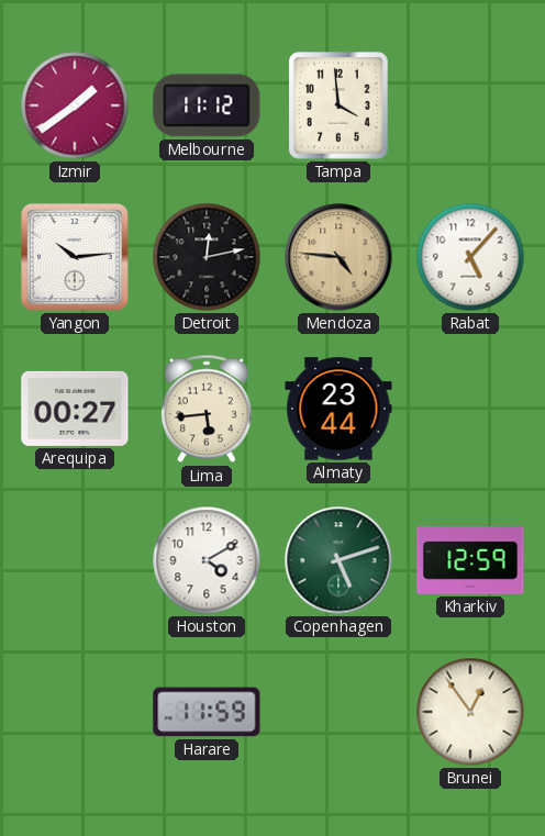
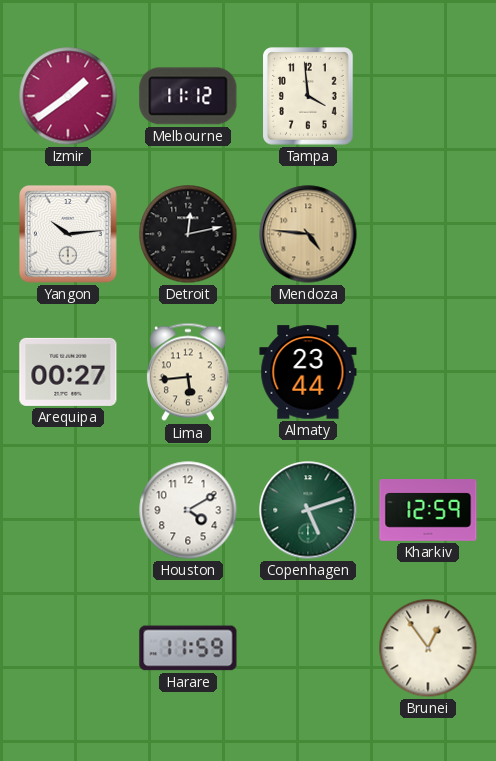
Rabat: 5:07 -> none (470, 257)
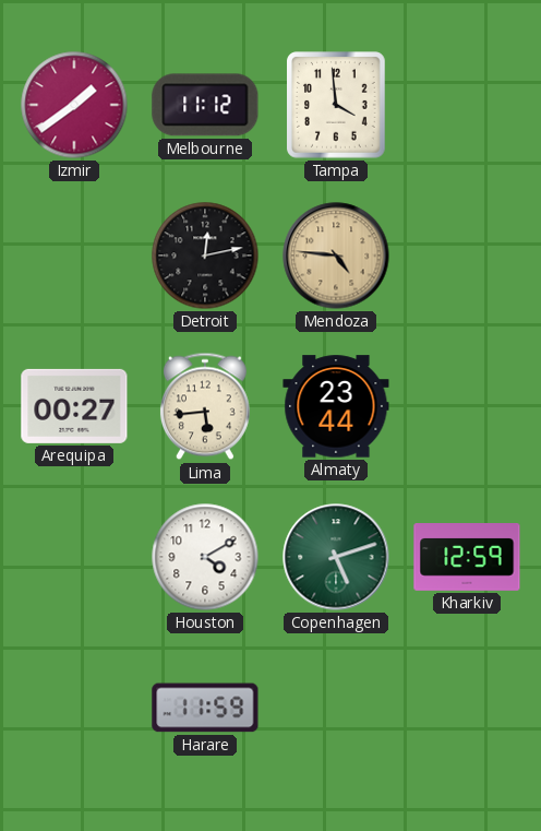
Yangon: 10:14 -> none (69, 235)
Brunei: 12:54 -> none (428, 648)
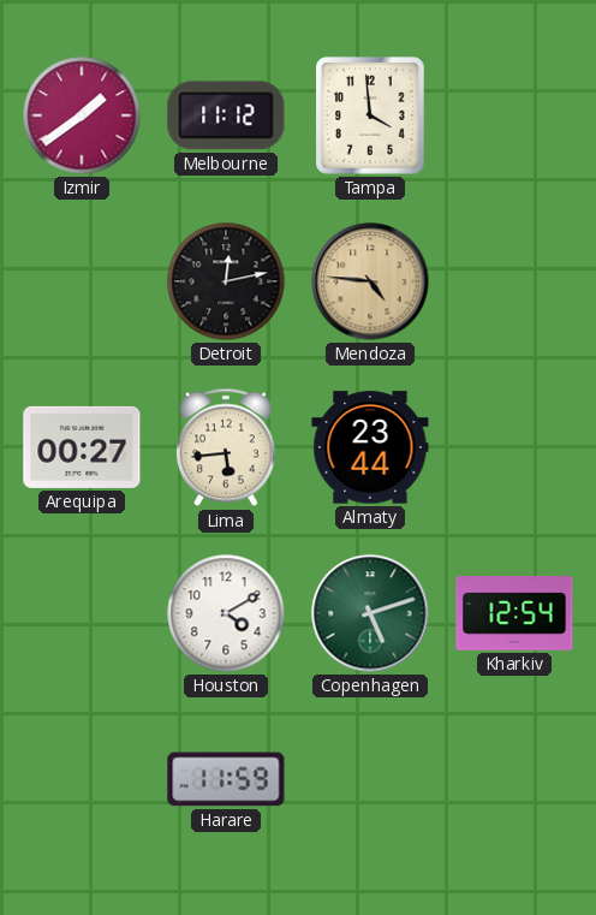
Kharkiv: 12:59 -> 12:54 (514, 614)
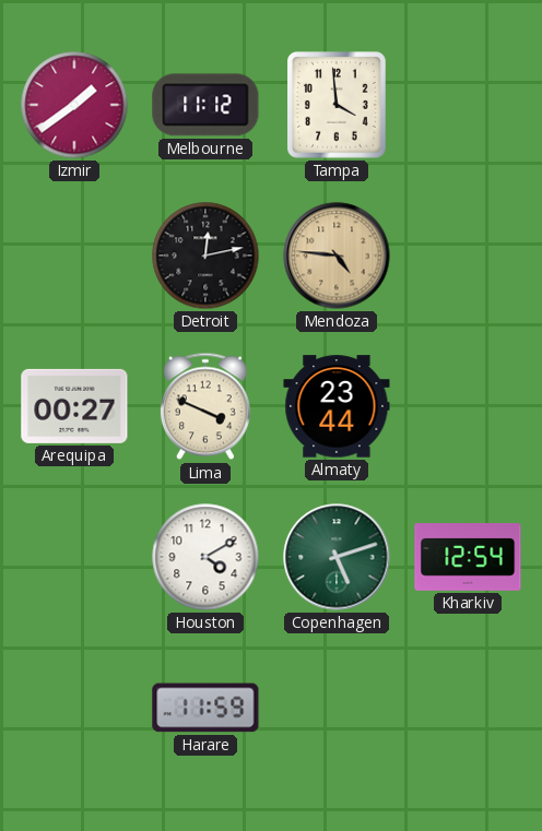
Lima: 5:44 -> 3:49 (205, 406)
